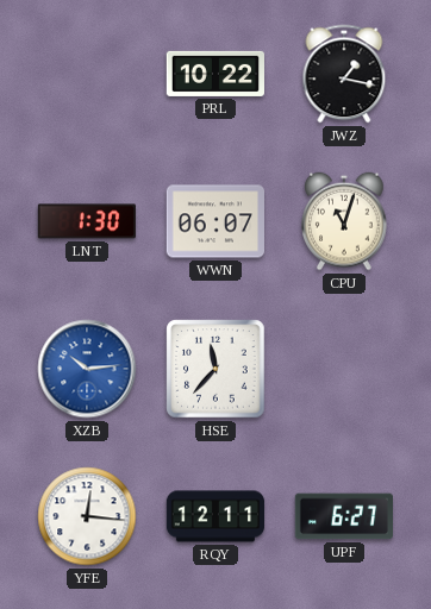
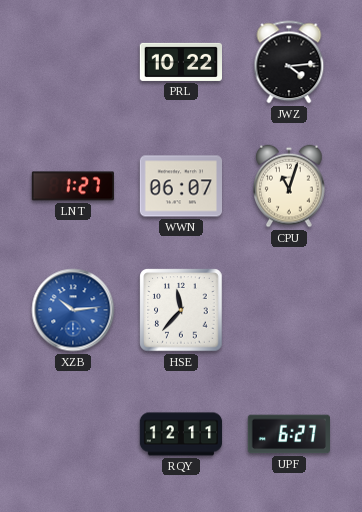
JWZ: 1:17 -> 4:14 (289, 62)
LNT: 1:30 -> 1:27 (73, 186)
YFE: 12:16 -> none (87, 516)
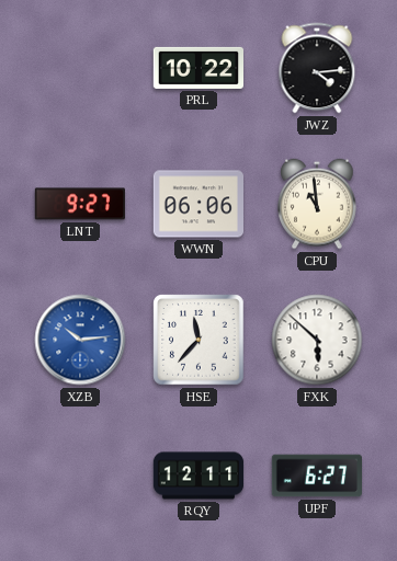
LNT: 1:27 -> 9:27 (80, 204)
WWN: 06:07 -> 06:06 (197, 204)
CPU: 11:03 -> 10:59 (317, 204)
FXK: none -> 5:52 (317, 340)
